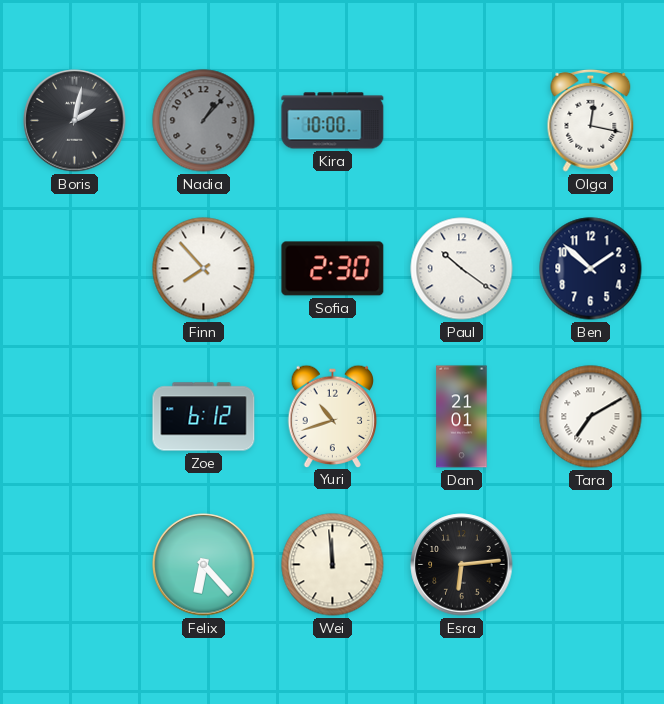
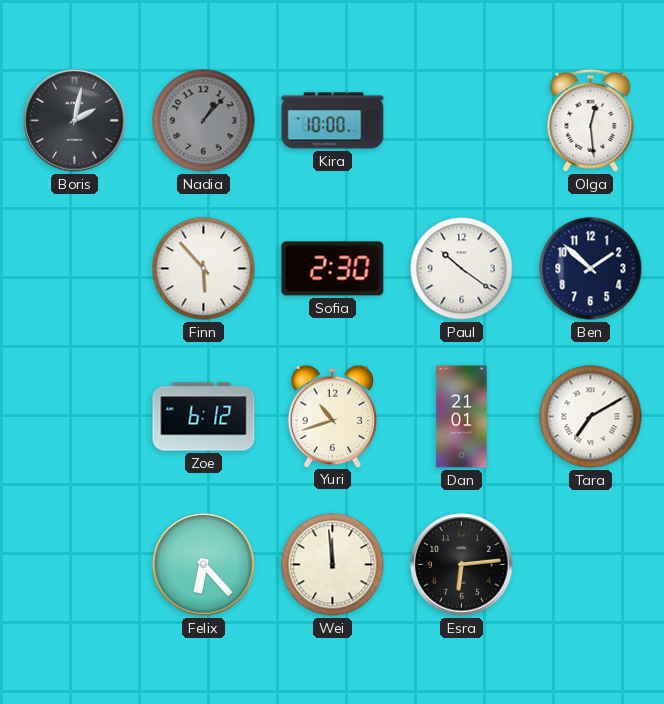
Olga: 12:17 -> 12:29 (591, 120)
Finn: 7:53 -> 5:53 (204, 269)
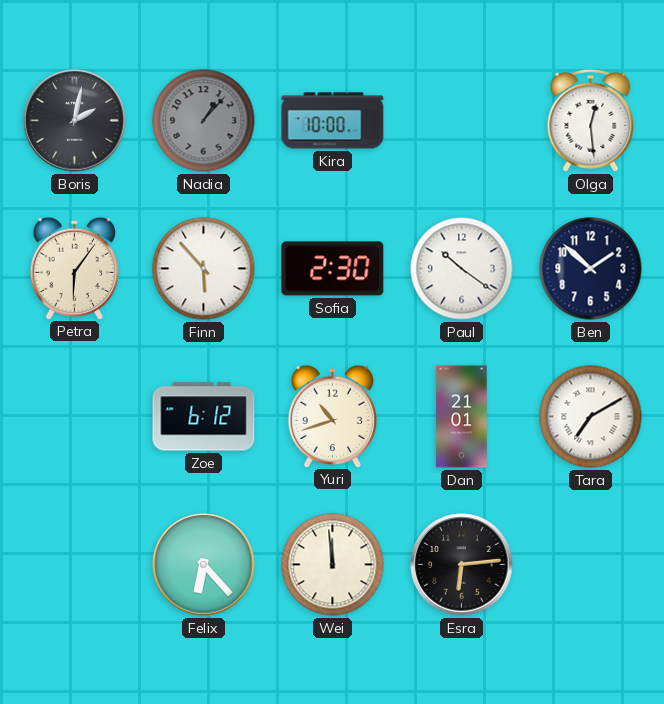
Petra: none -> 6:06 (74, 268)
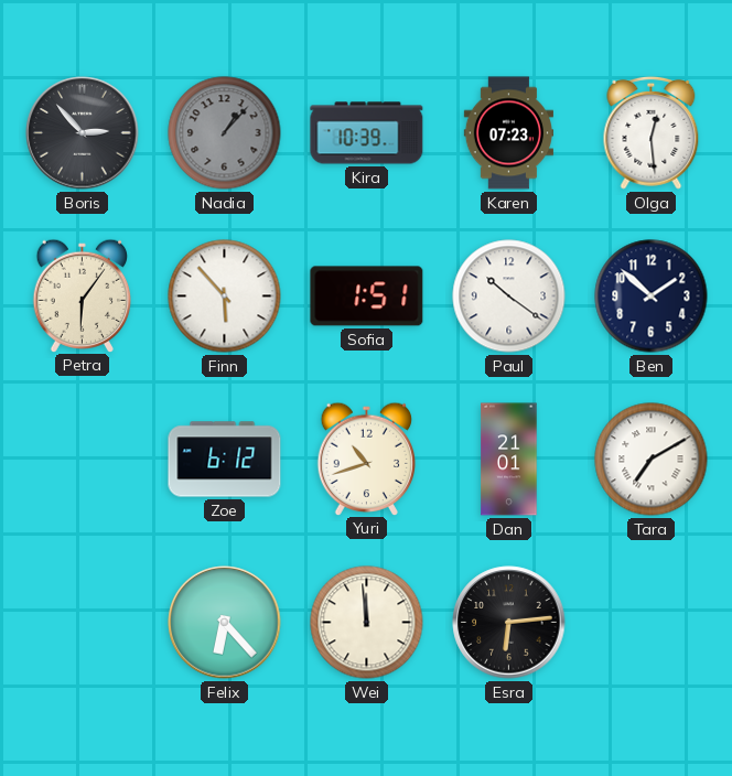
Boris: 2:02 -> 2:53 (83, 133)
Kira: 10:00 -> 10:39 (367, 133)
Karen: none -> 07:23 (508, 133)
Sofia: 2:30 -> 1:51 (367, 297)
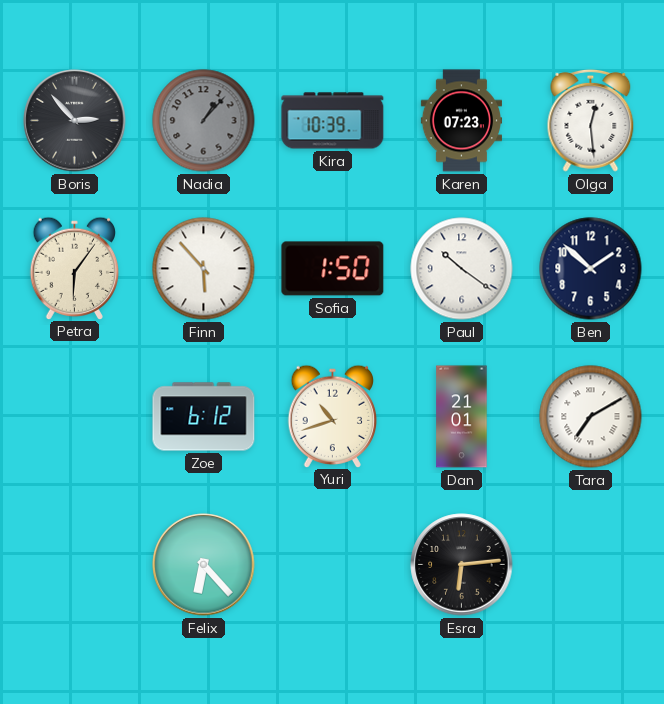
Sofia: 1:51 -> 1:50 (333, 269)
Wei: 11:59 -> none (367, 623)
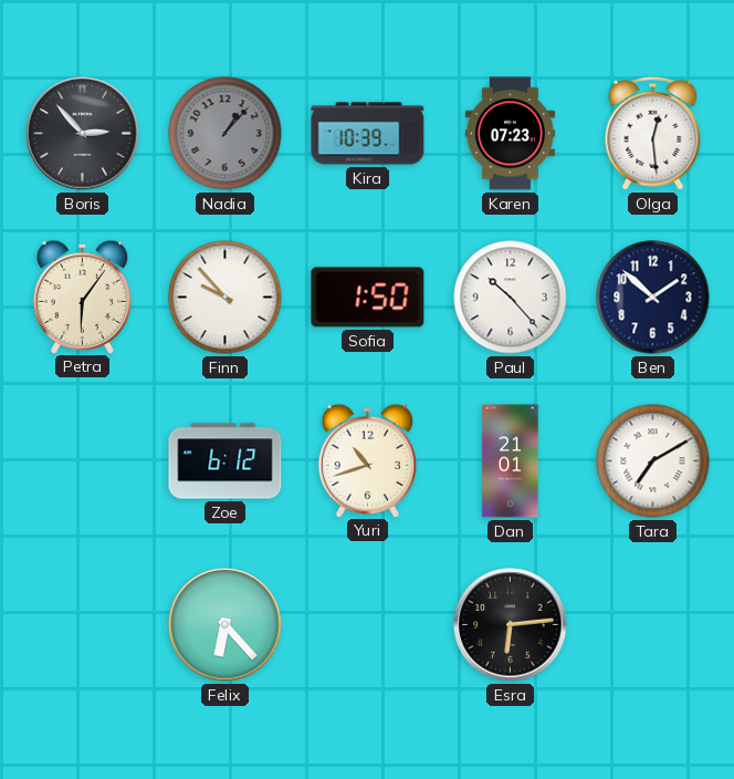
Finn: 5:53 -> 9:53 (226, 298)
Paul: 10:21 -> 10:23 (511, 298)
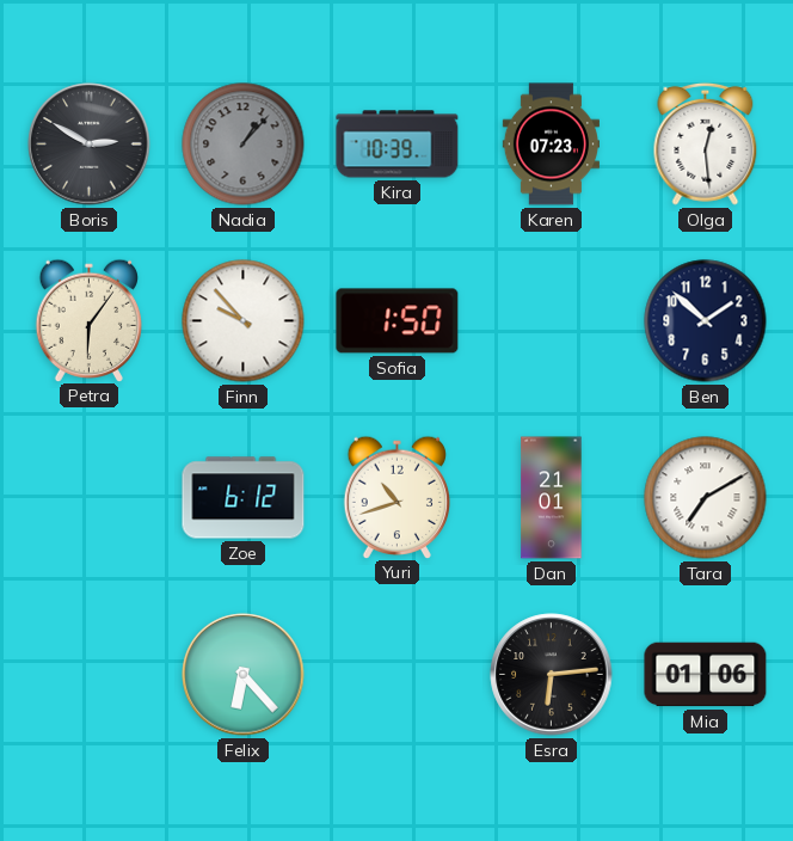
Boris: 2:53 -> 2:50 (90, 145)
Paul: 10:23 -> none (511, 298)
Mia: none -> 01:06 (706, 675)
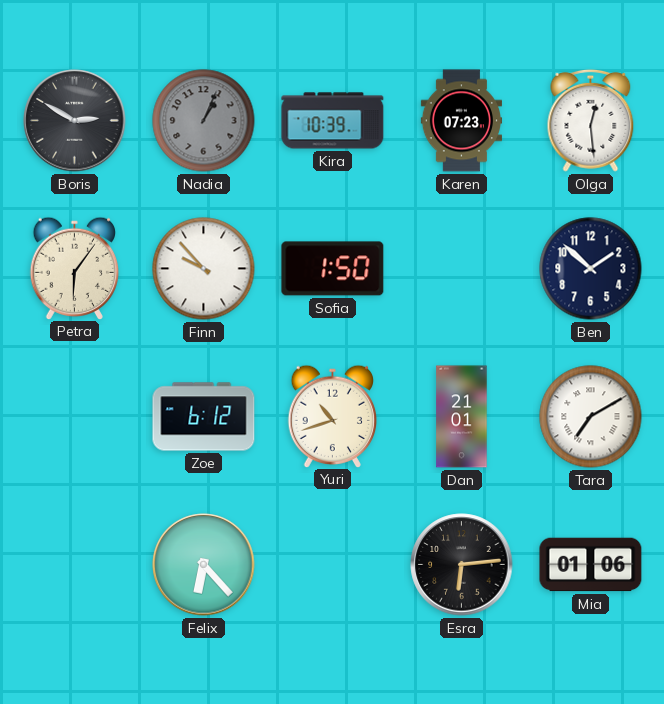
Nadia: 1:07 -> 1:04 (204, 121)
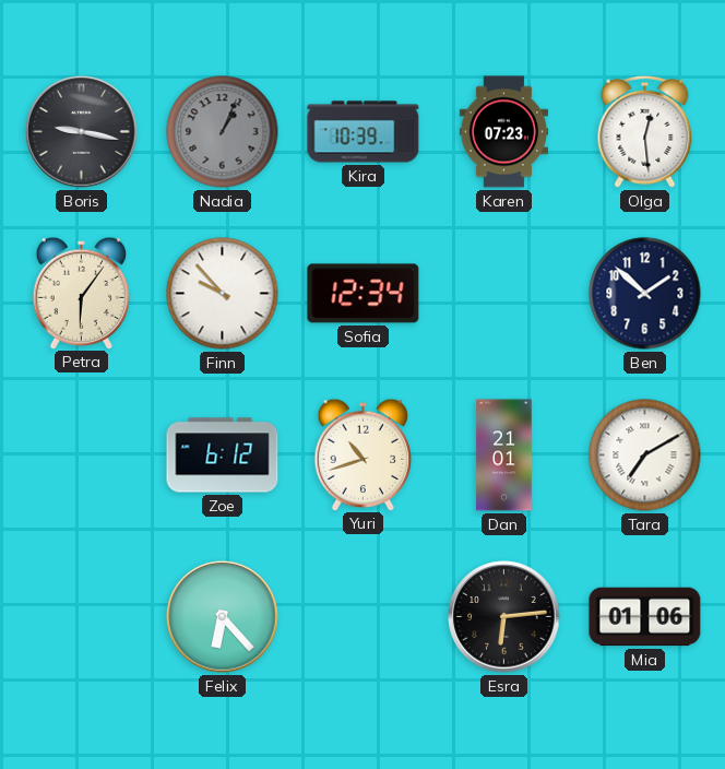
Boris: 2:50 -> 9:17 (82, 132)
Sofia: 1:50 -> 12:34 (364, 294)
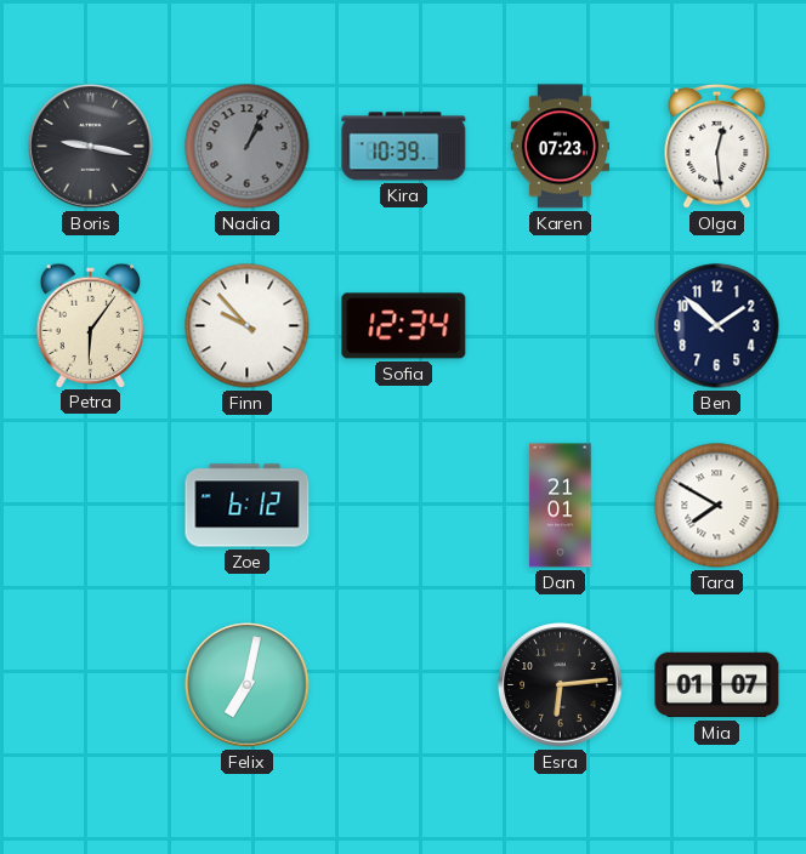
Yuri: 10:42 -> none (362, 454)
Tara: 7:10 -> 7:50 (717, 506)
Felix: 6:23 -> 7:02 (248, 685)
Mia: 01:06 -> 01:07 (717, 685)
